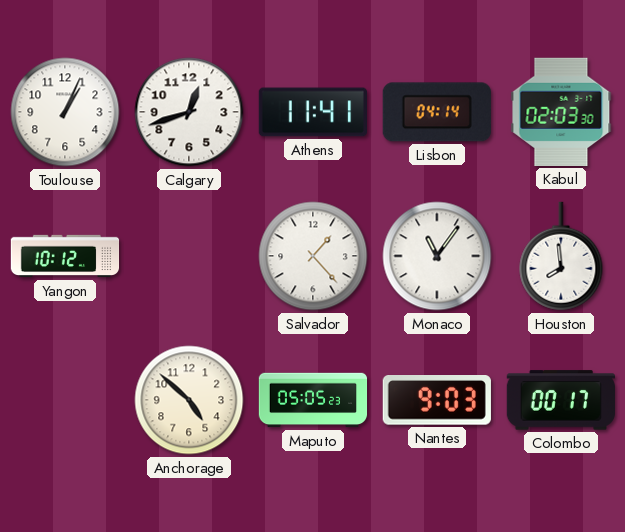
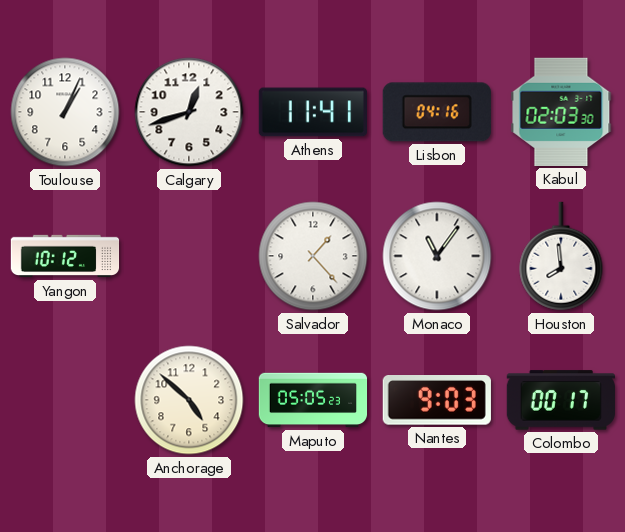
Lisbon: 04:14 -> 04:16 (437, 112)
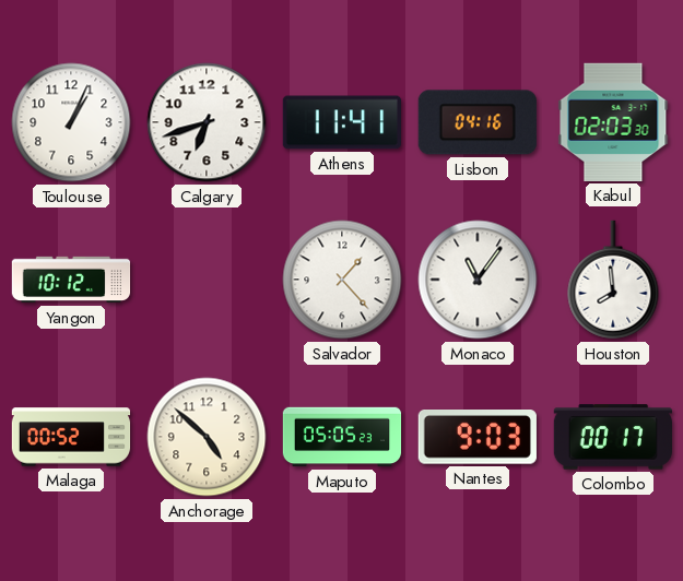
Calgary: 12:42 -> 6:42 (207, 122)
Malaga: none -> 00:52 (71, 437)
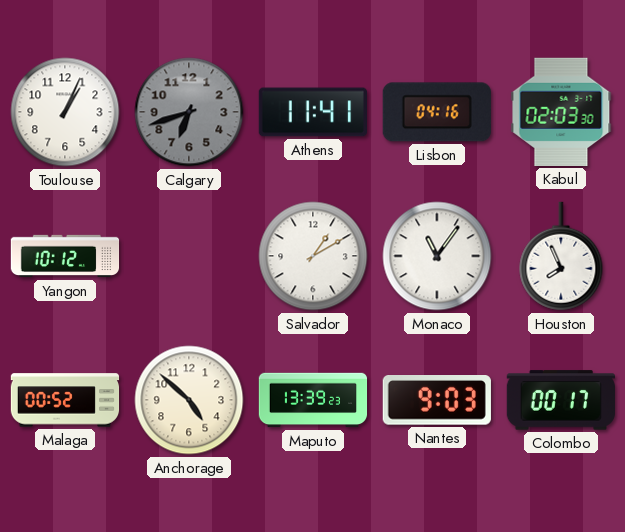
Calgary dial: white -> grey (189, 112)
Salvador: 1:23 -> 1:10 (313, 256)
Houston: 7:59 -> 7:56 (561, 256)
Maputo: 05:05 -> 13:39 (313, 400)
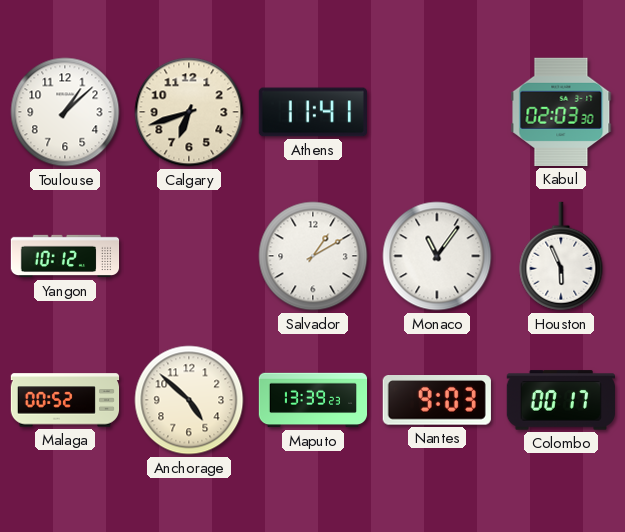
Toulouse: 1:04 -> 1:08 (65, 112)
Calgary dial: grey -> cream (189, 112)
Lisbon: 04:16 -> none (437, 112)
Houston: 7:56 -> 5:56 (561, 256)
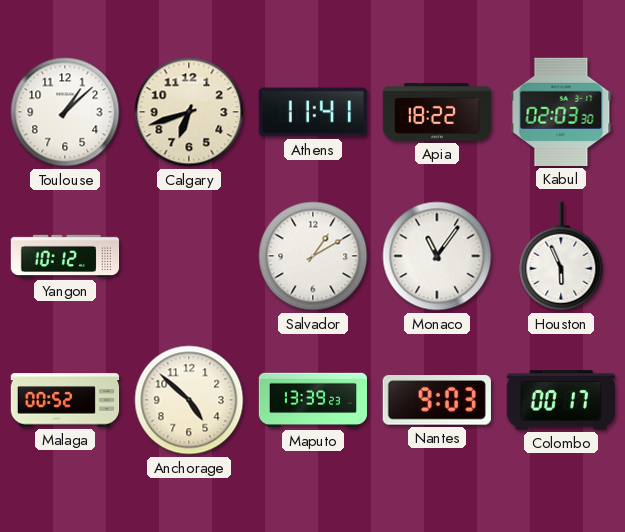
Apia: none -> 18:22 (437, 113)
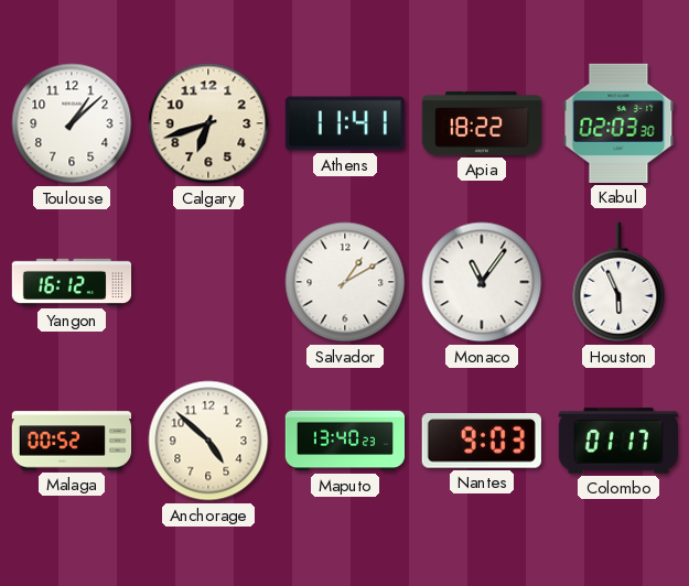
Yangon: 10:12 -> 16:12 (72, 282)
Maputo: 13:39 -> 13:40 (345, 441)
Colombo: 00:17 -> 01:17 (618, 441)
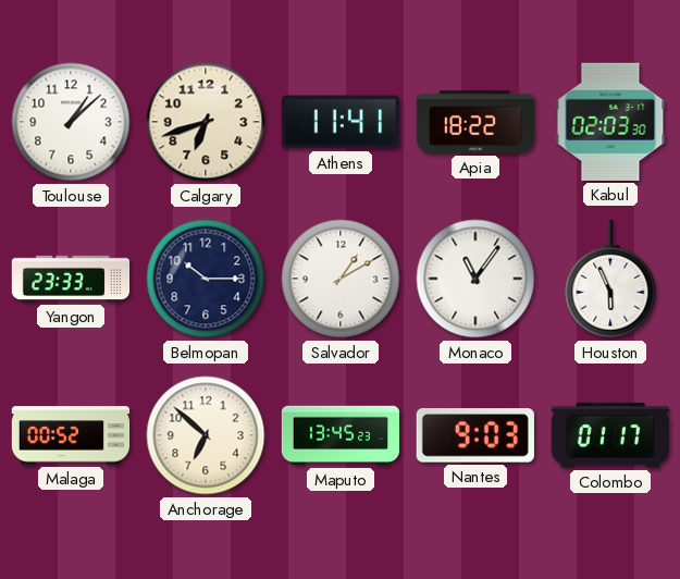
Yangon: 16:12 -> 23:33 (71, 279)
Belmopan: none -> 10:15 (206, 279)
Anchorage: 4:52 -> 6:52 (206, 435)
Maputo: 13:40 -> 13:45 (341, 435)
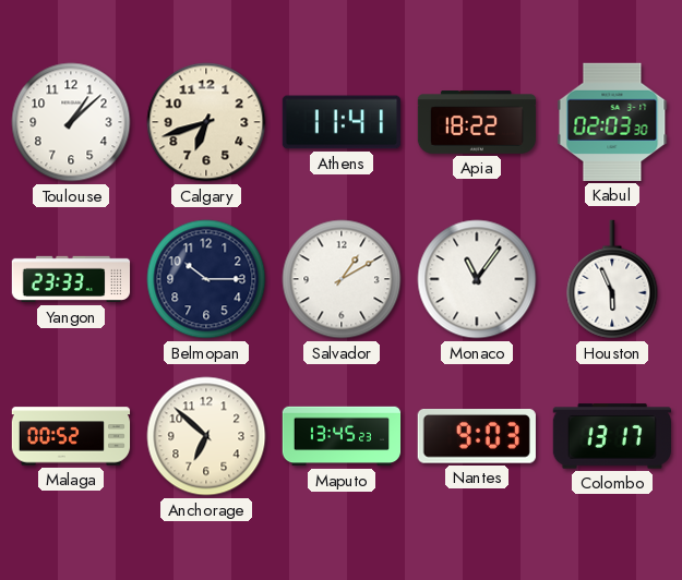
Colombo: 01:17 -> 13:17 (612, 436)
